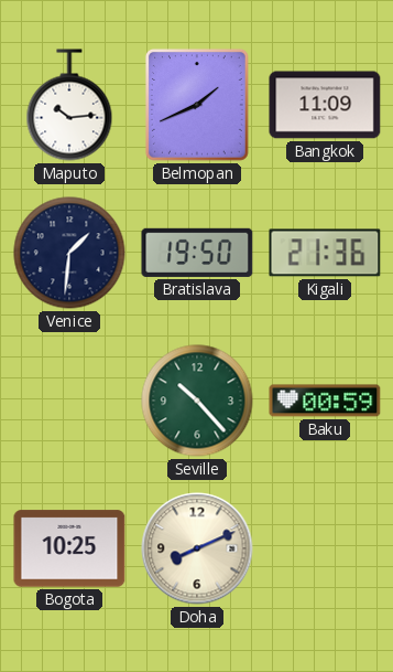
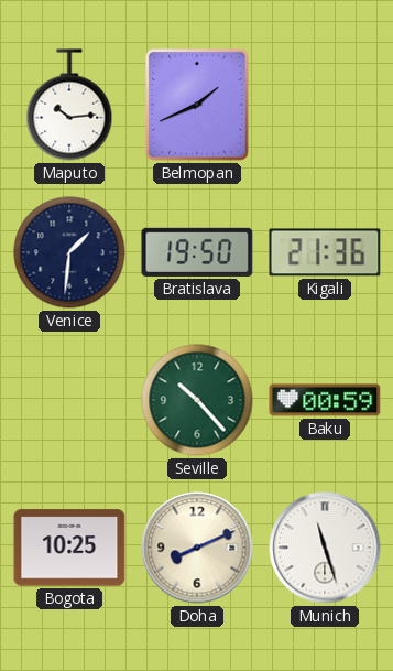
Bangkok: 11:09 -> none (325, 105)
Munich: none -> 11:27 (325, 548)
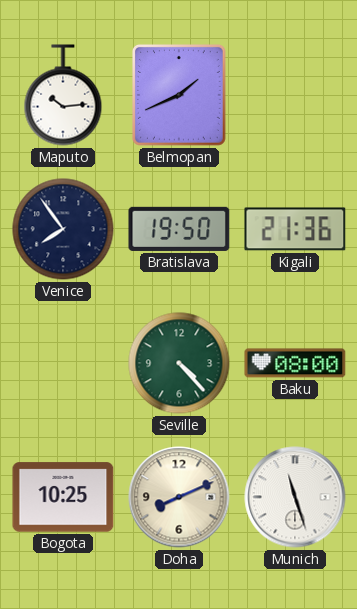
Venice: 1:31 -> 7:54 (63, 229)
Seville: 10:23 -> 4:23 (179, 363)
Baku: 00:59 -> 08:00 (295, 363)
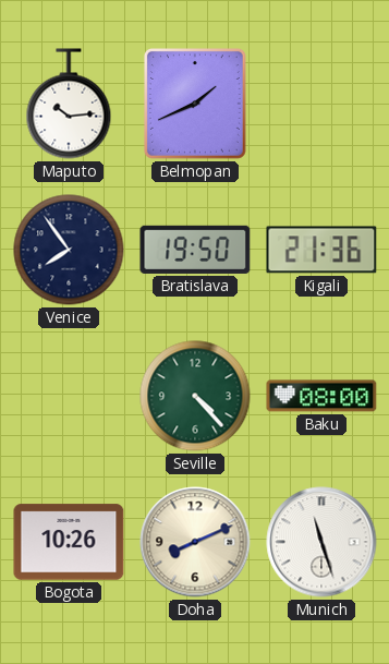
Bogota: 10:25 -> 10:26 (69, 542)
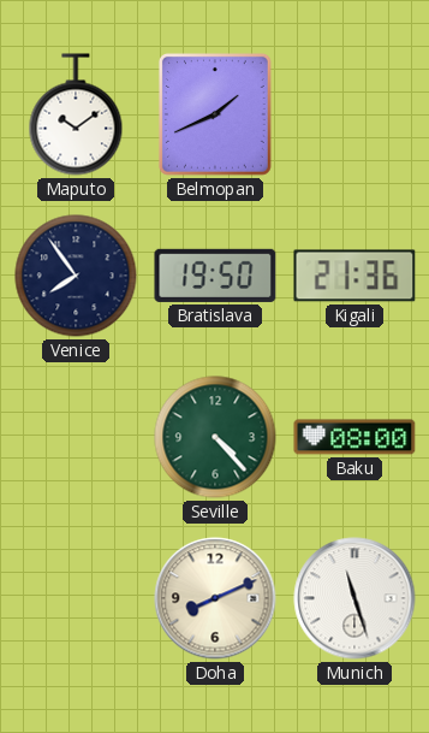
Maputo: 10:14 -> 10:09 (76, 114)
Bogota: 10:26 -> none (69, 542)
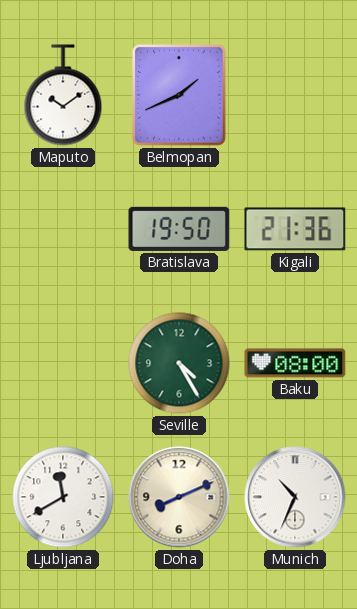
Venice: 7:54 -> none (76, 276)
Seville: 4:23 -> 4:25 (179, 363)
Ljubljana: none -> 11:40 (63, 497)
Munich: 11:27 -> 10:34 (295, 497)
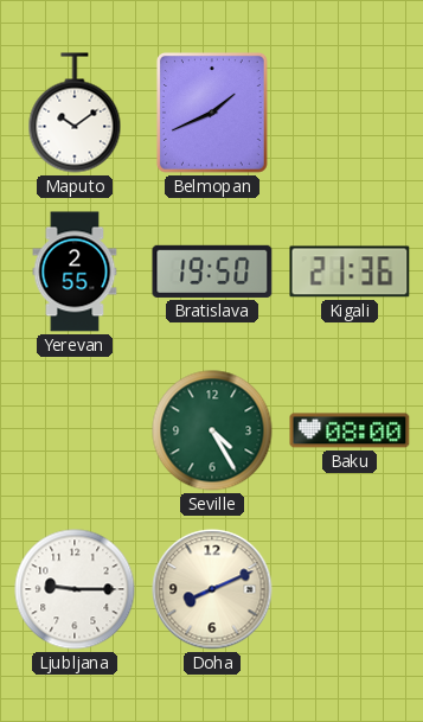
Yerevan: none -> 2:55 (75, 271)
Ljubljana: 11:40 -> 9:15 (75, 589)
Munich: 10:34 -> none (295, 497)
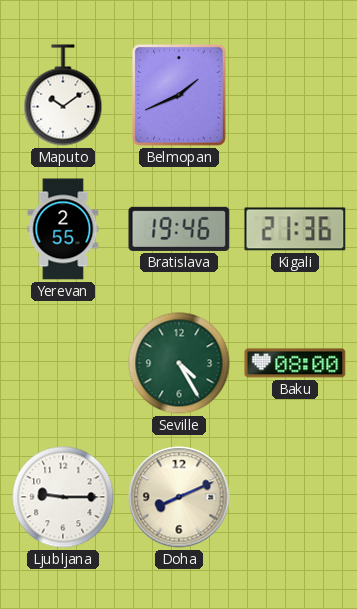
Bratislava: 19:50 -> 19:46 (179, 229)
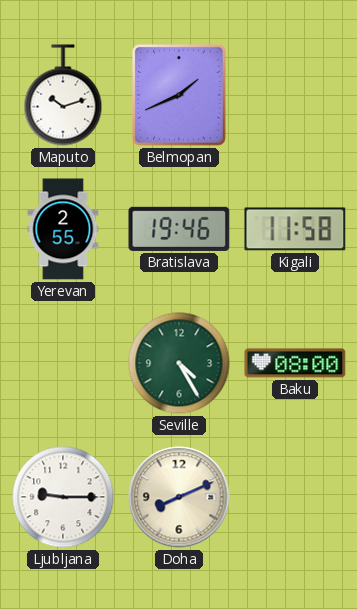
Maputo: 10:09 -> 10:12 (63, 95)
Kigali: 21:36 -> 11:58 (295, 229)
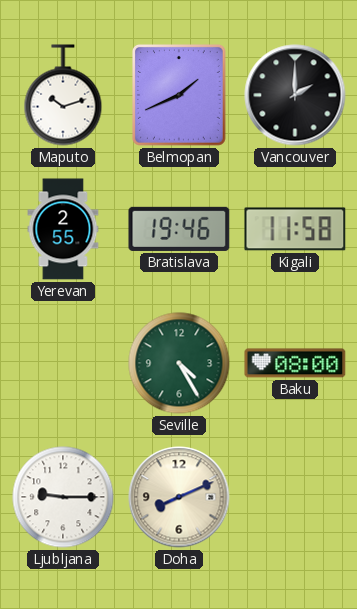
Vancouver: none -> 2:00 (295, 95)
